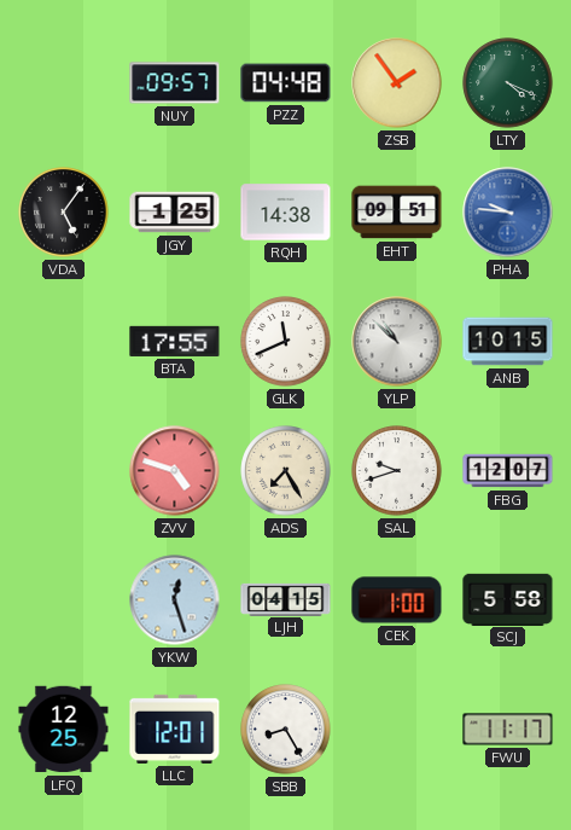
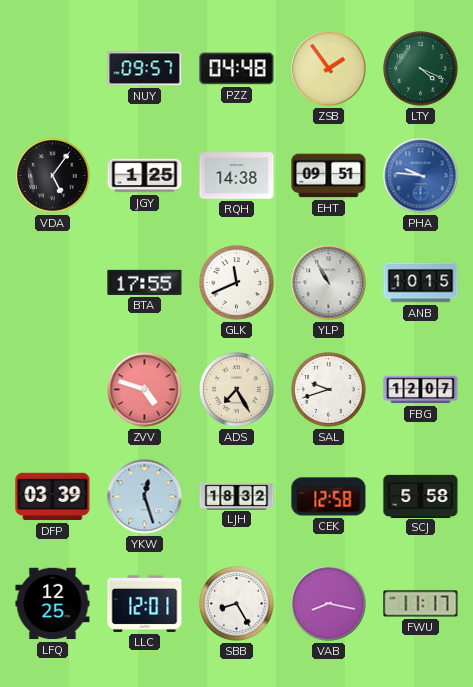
YLP: 10:52 -> 10:55 (329, 283)
DFP: none -> 03:39 (53, 497)
LJH: 04:15 -> 18:32 (237, 496)
CEK: 1:00 -> 12:58 (329, 497)
VAB: none -> 8:17 (329, 604)
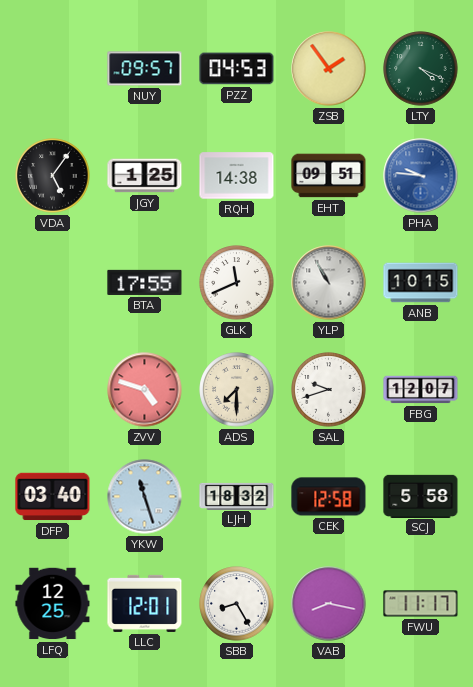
PZZ: 04:48 -> 04:53 (237, 69)
ADS: 7:25 -> 7:30 (237, 390)
DFP: 03:39 -> 03:40 (53, 497)
YKW: 12:27 -> 11:27 (145, 497)
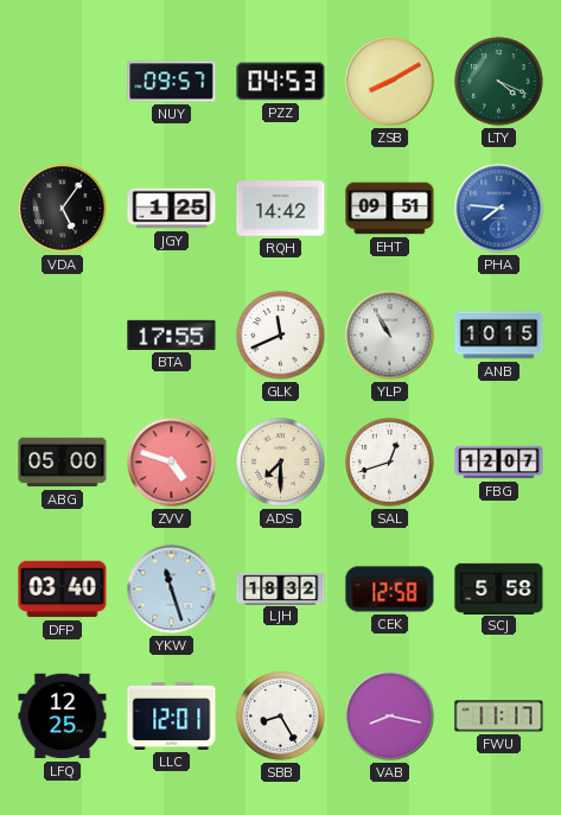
ZSB: 1:54 -> 8:10 (390, 82)
RQH: 14:38 -> 14:42 (281, 209)
PHA: 9:46 -> 7:46 (499, 209)
ABG: none -> 05:00 (63, 463)
SAL: 9:42 -> 12:42 (390, 463)
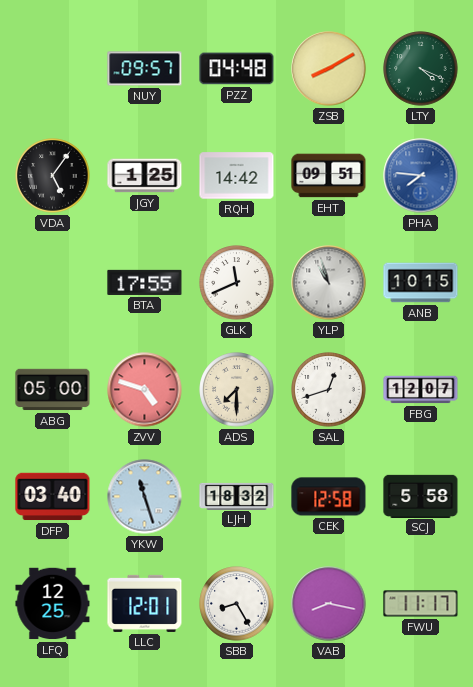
PZZ: 04:53 -> 04:48 (237, 69)
YLP: 10:55 -> 10:57 (329, 283)
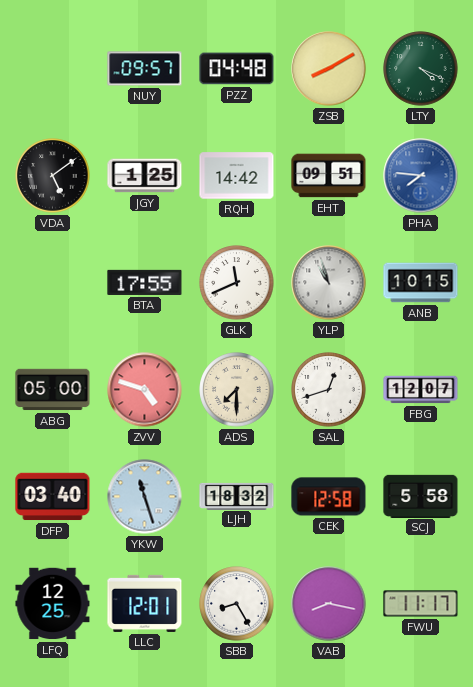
VDA: 5:06 -> 5:09 (53, 176)
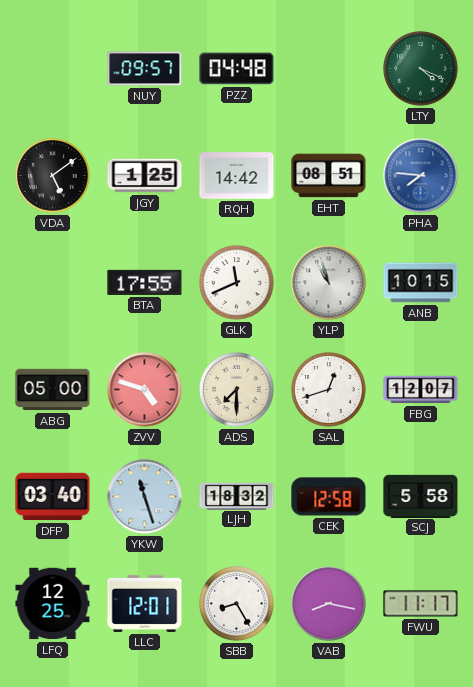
ZSB: 8:10 -> none (329, 69)
EHT: 09:51 -> 08:51 (329, 176)
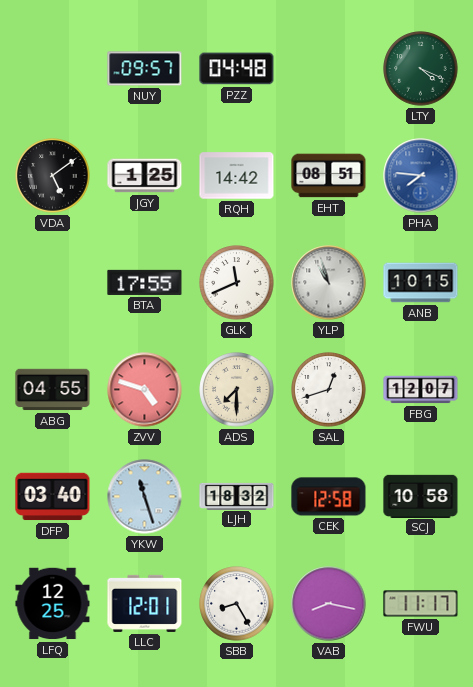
ABG: 05:00 -> 04:55 (53, 390)
SCJ: 5:58 -> 10:58 (421, 496)
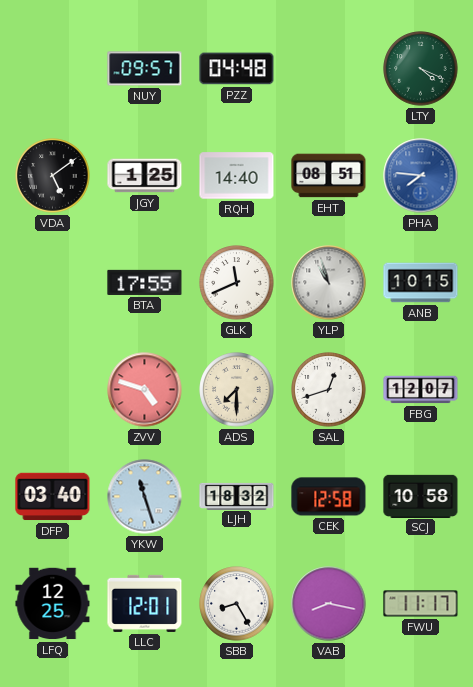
RQH: 14:42 -> 14:40 (237, 176)
ABG: 04:55 -> none (53, 390)
